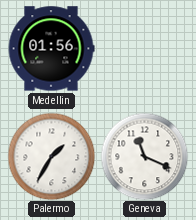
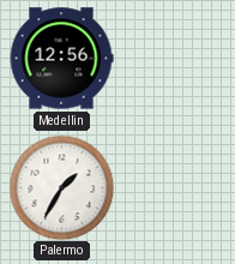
Medellin: 01:56 -> 12:56 (61, 59)
Geneva: 11:19 -> none (144, 156)
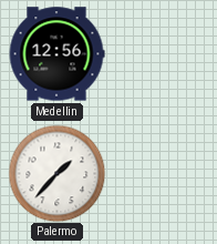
Palermo: 1:35 -> 1:37 (56, 173)
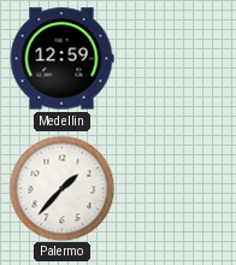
Medellin: 12:56 -> 12:59 (61, 59)
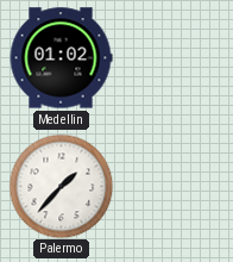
Medellin: 12:59 -> 01:02 (61, 58)
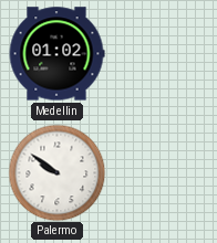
Palermo: 1:37 -> 9:51 (56, 172)
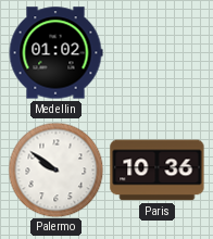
Paris: none -> 10:36 (158, 171)
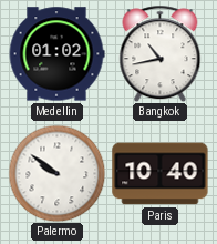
Bangkok: none -> 10:43 (161, 53)
Paris: 10:36 -> 10:40 (161, 174)
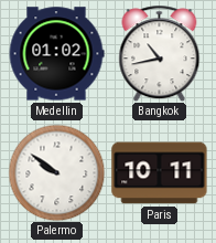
Paris: 10:40 -> 10:11 (160, 173)
